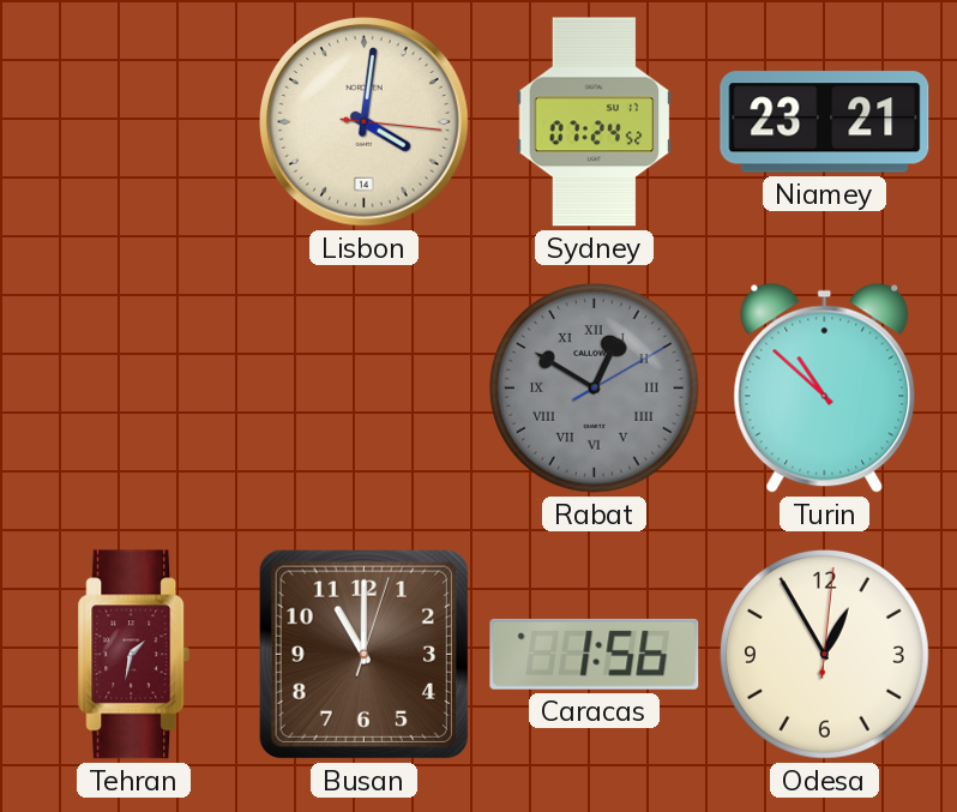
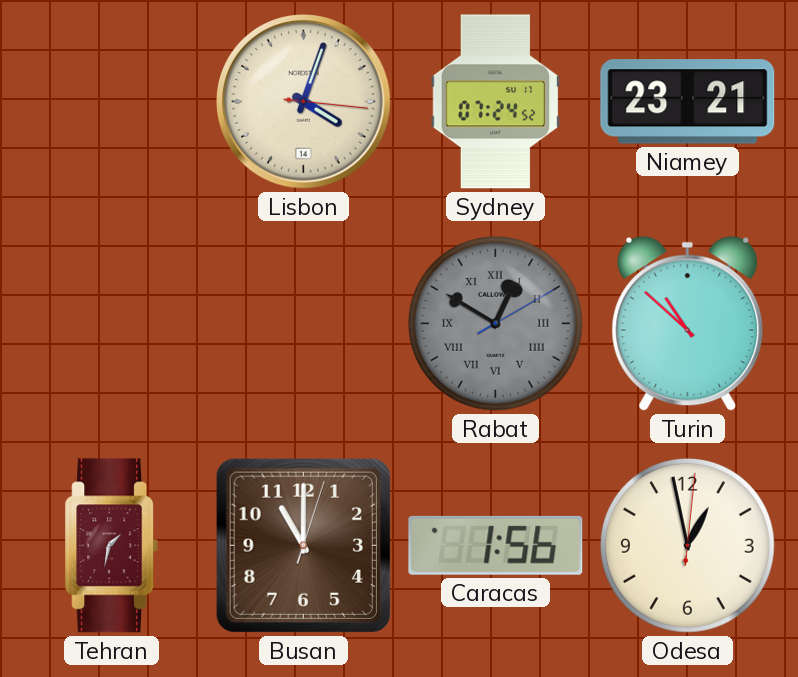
Lisbon: 4:01 -> 4:03 (304, 102)
Odesa: 12:55 -> 12:58 (687, 545)
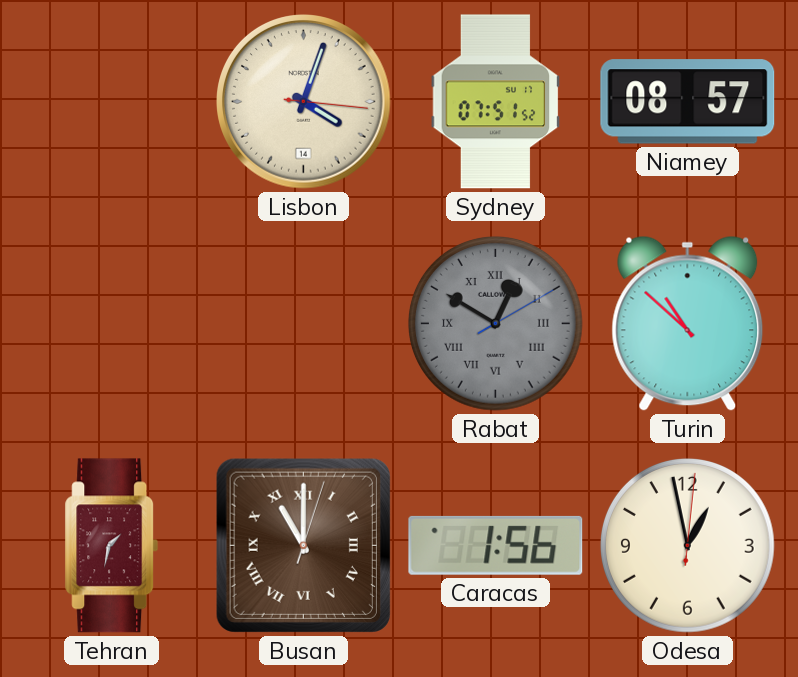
Sydney: 07:24 -> 07:51 (496, 102)
Niamey: 23:21 -> 08:57 (688, 102)
Busan numerals: Arabic -> Roman (303, 545)
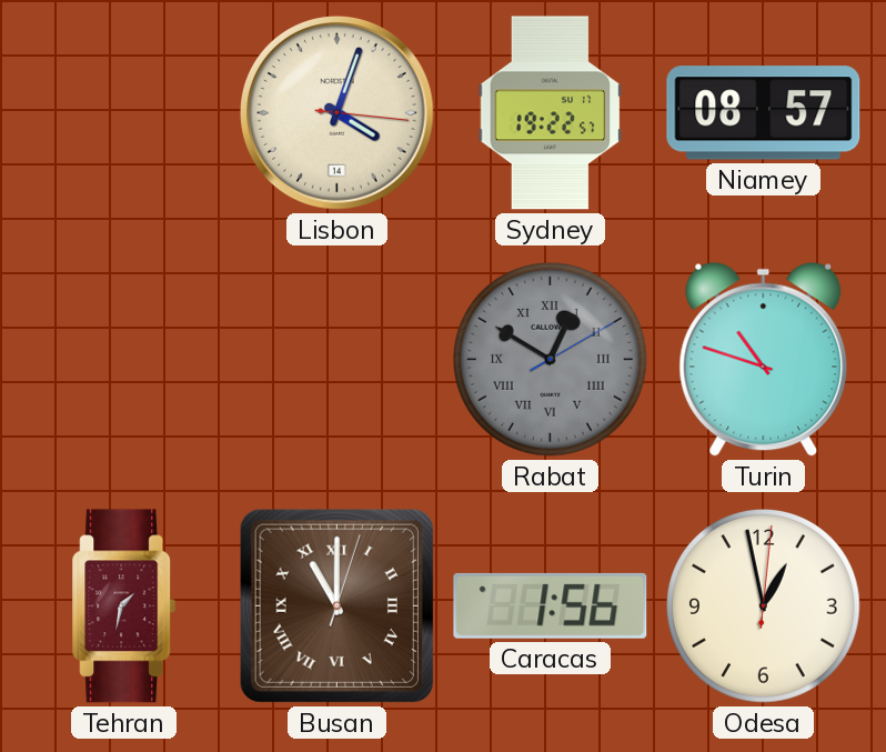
Sydney: 07:51 -> 19:22 (551, 113)
Turin: 10:52 -> 10:48 (764, 359)
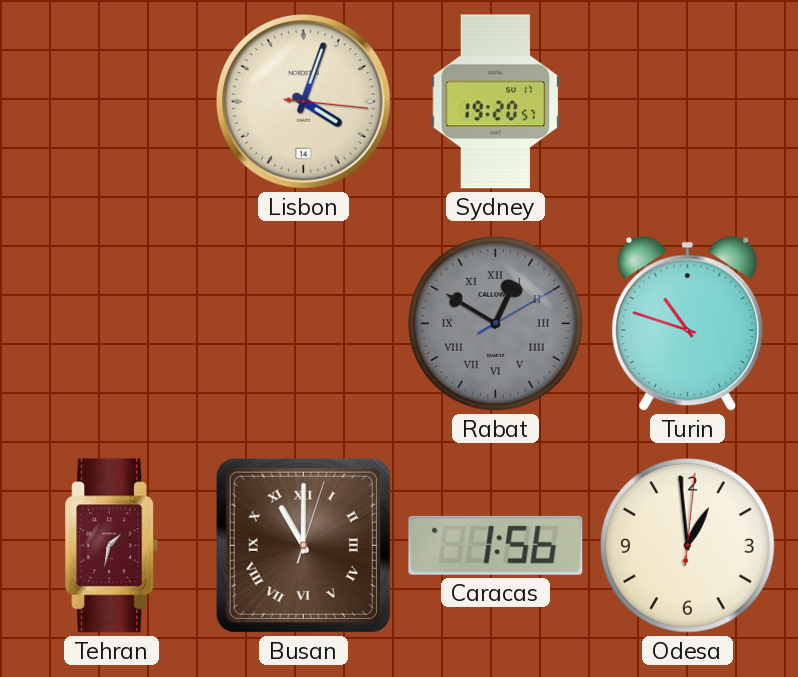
Sydney: 19:22 -> 19:20 (496, 102)
Niamey: 08:57 -> none (764, 113)
Odesa: 12:58 -> 12:59 (687, 545)
